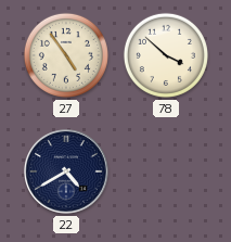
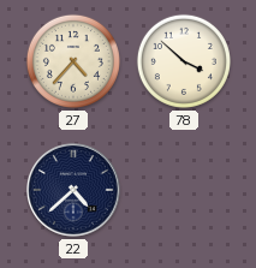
27: 4:54 -> 4:37 (73, 61)
22: 4:40 -> 4:38 (75, 191)
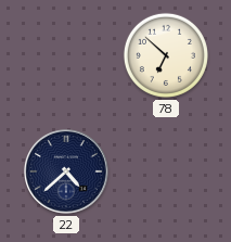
27: 4:37 -> none (73, 61)
78: 3:52 -> 6:52 (166, 55)
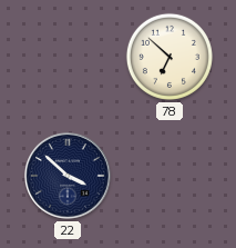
22: 4:38 -> 3:52 (69, 177)
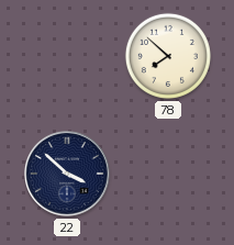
78: 6:52 -> 7:52 (168, 56)
